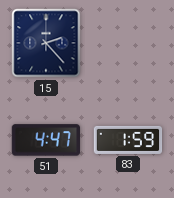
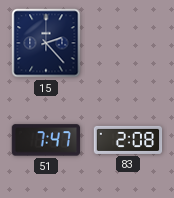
51: 4:47 -> 7:47 (45, 140)
83: 1:59 -> 2:08 (128, 140)
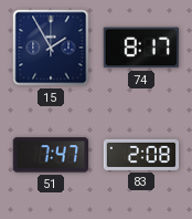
15: 2:23 -> 1:55 (51, 48)
74: none -> 8:17 (141, 48)
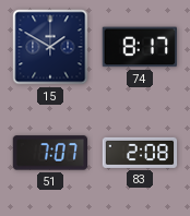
15: 1:55 -> 1:50 (50, 47)
51: 7:47 -> 7:07 (49, 153)
